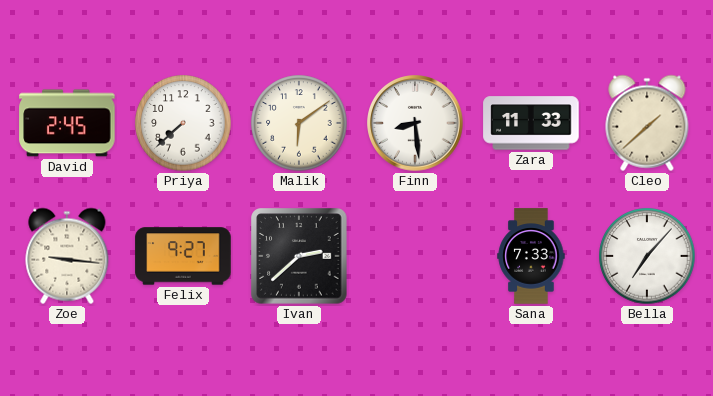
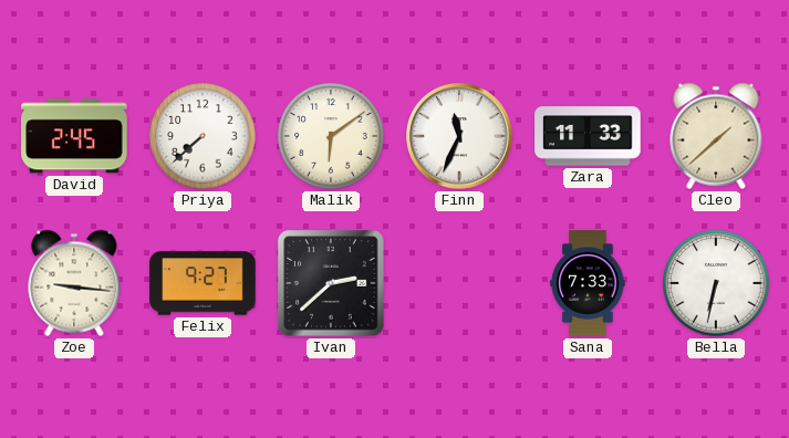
Finn: 8:29 -> 11:34 (459, 136)
Bella: 7:07 -> 6:32 (716, 283)
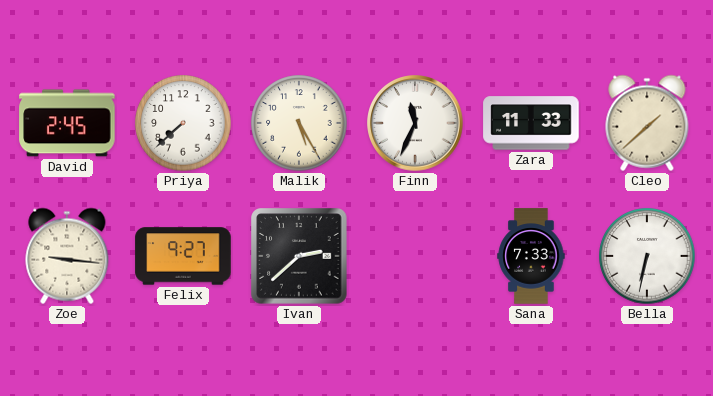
Malik: 6:09 -> 5:25 (299, 123)
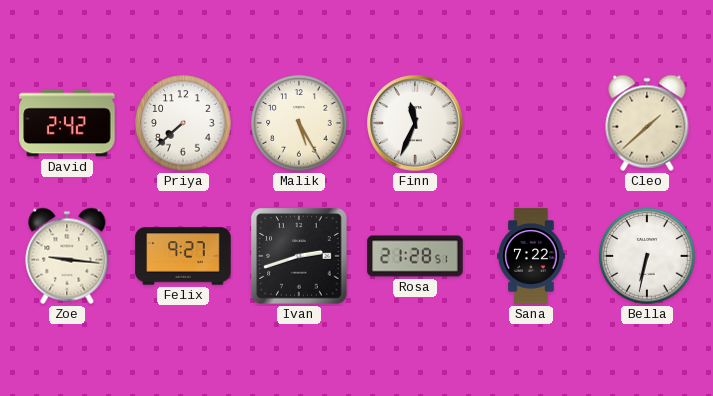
David: 2:45 -> 2:42 (67, 123)
Zara: 11:33 -> none (531, 123)
Ivan: 2:38 -> 2:42 (299, 256)
Rosa: none -> 21:28 (415, 256)
Sana: 7:33 -> 7:22 (531, 256)
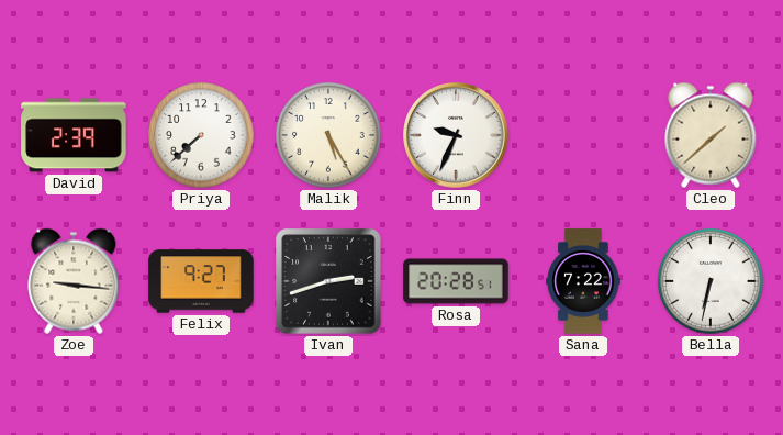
David: 2:42 -> 2:39 (74, 135)
Finn: 11:34 -> 9:34 (456, 135)
Rosa: 21:28 -> 20:28 (456, 281)
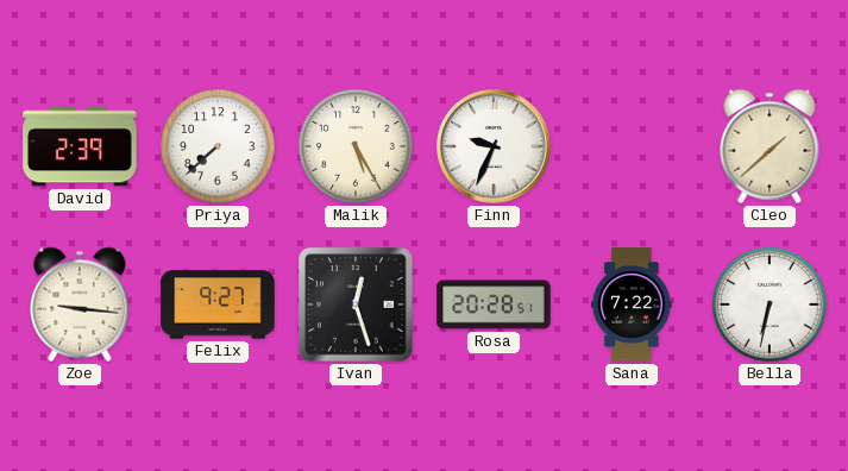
Ivan: 2:42 -> 12:27 (356, 304)
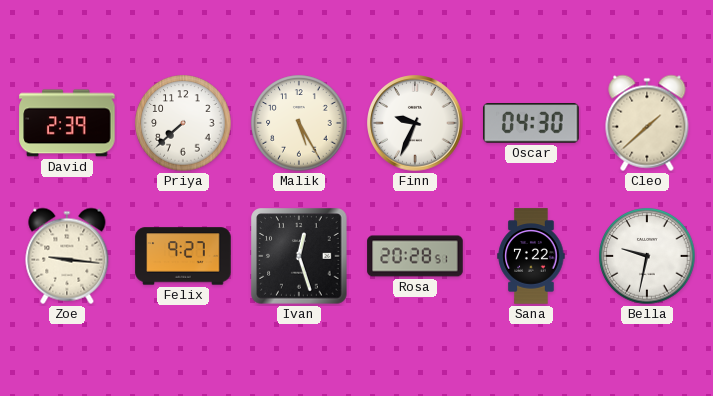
Oscar: none -> 04:30 (531, 123)
Bella: 6:32 -> 9:32 (647, 256)
